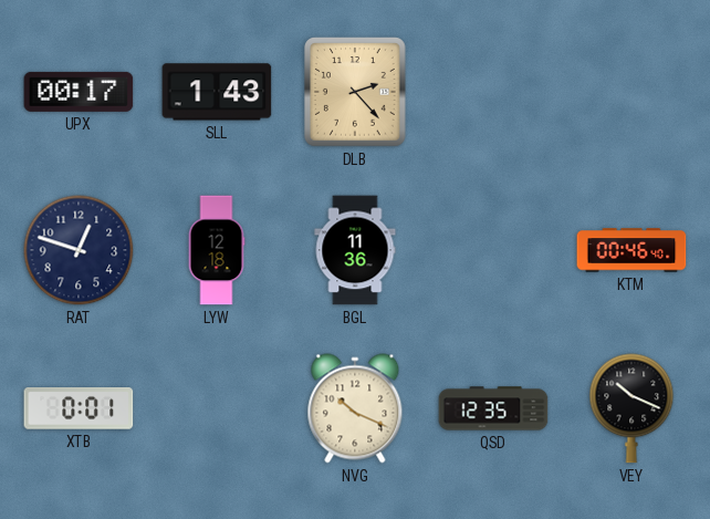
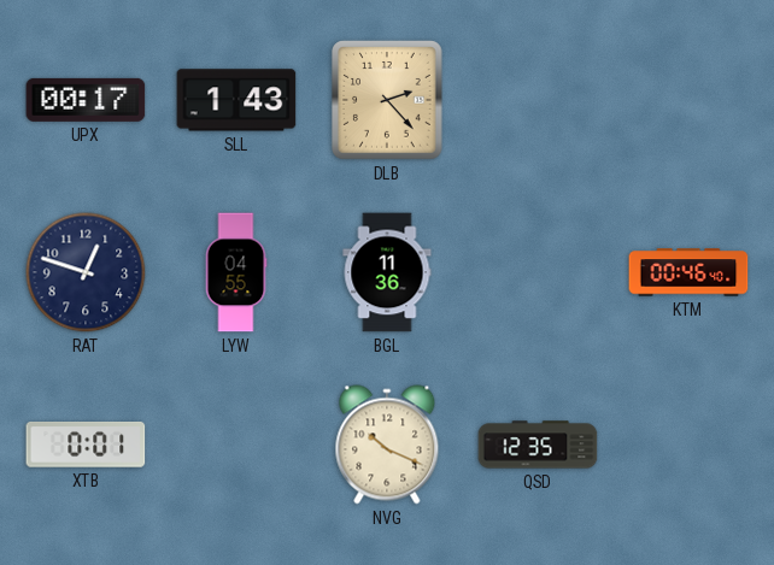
LYW: 12:18 -> 04:55 (236, 272)
VEY: 10:19 -> none (631, 408)
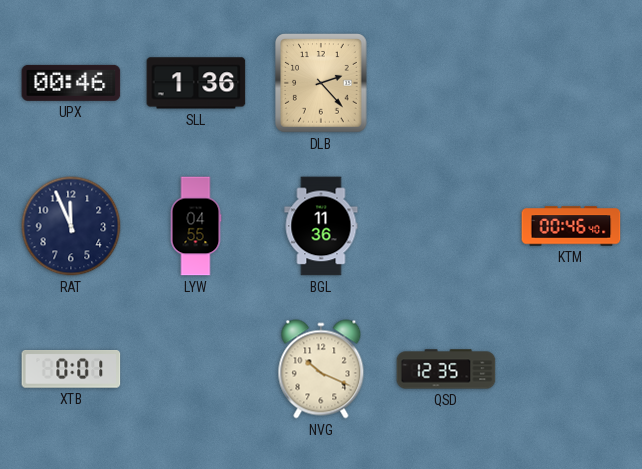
UPX: 00:17 -> 00:46 (71, 83)
SLL: 1:43 -> 1:36 (196, 83)
RAT: 12:48 -> 11:56 (71, 226)
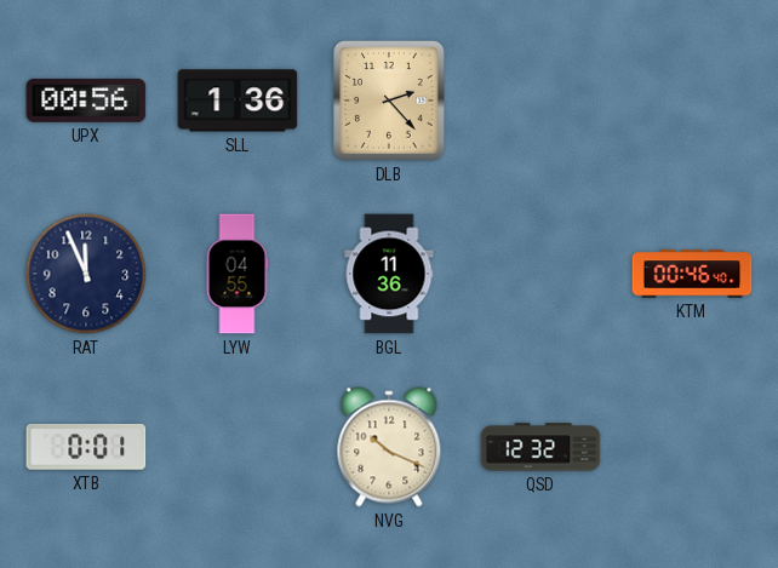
UPX: 00:46 -> 00:56 (86, 101)
QSD: 12:35 -> 12:32 (540, 447)
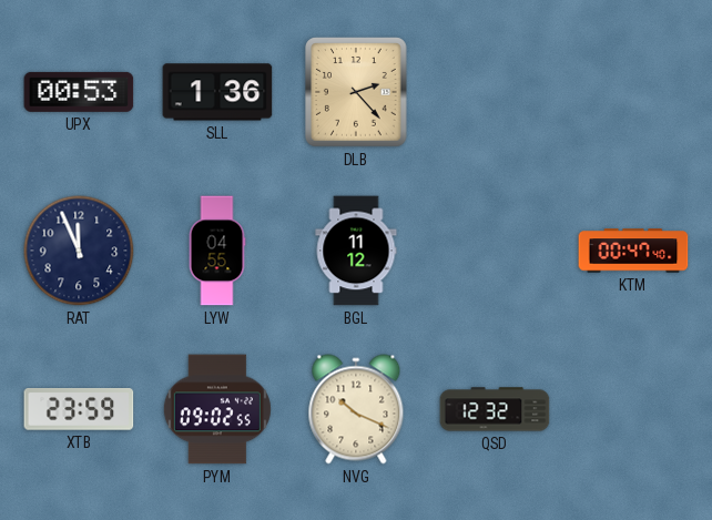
UPX: 00:56 -> 00:53 (79, 92)
BGL: 11:36 -> 11:12 (356, 251)
KTM: 00:46 -> 00:47 (633, 251)
XTB: 0:01 -> 23:59 (79, 410)
PYM: none -> 09:02 (217, 409)
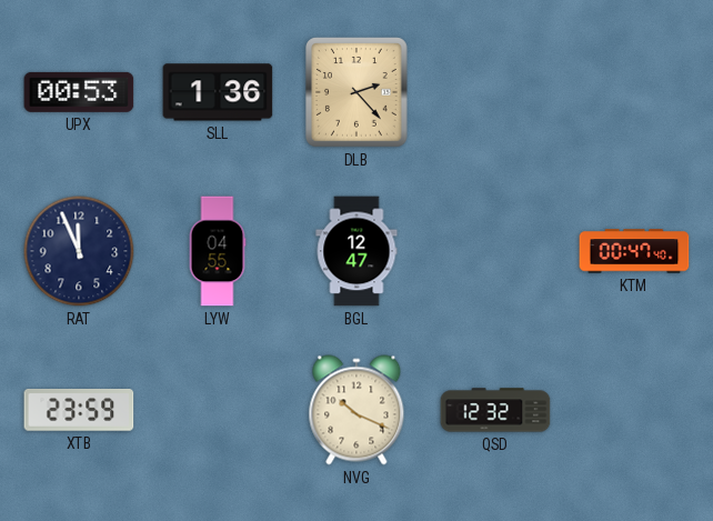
BGL: 11:12 -> 12:47 (356, 251)
PYM: 09:02 -> none (217, 409)
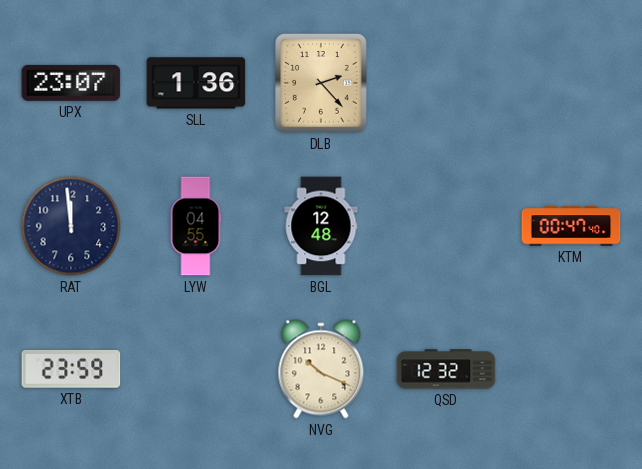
UPX: 00:53 -> 23:07 (71, 83)
RAT: 11:56 -> 11:59 (71, 226)
BGL: 12:47 -> 12:48 (321, 226)
